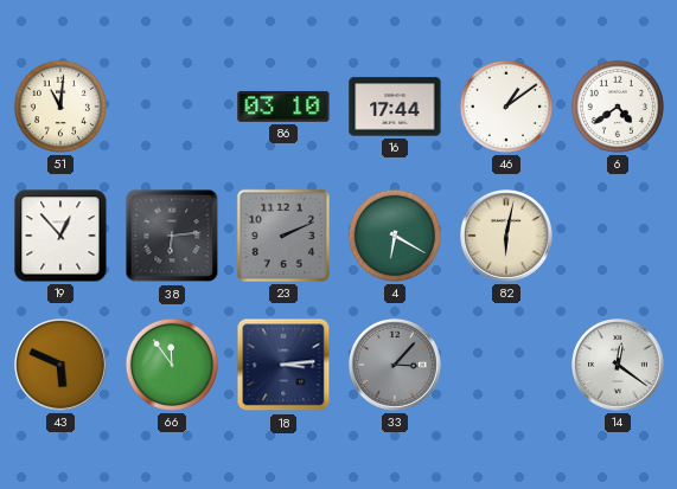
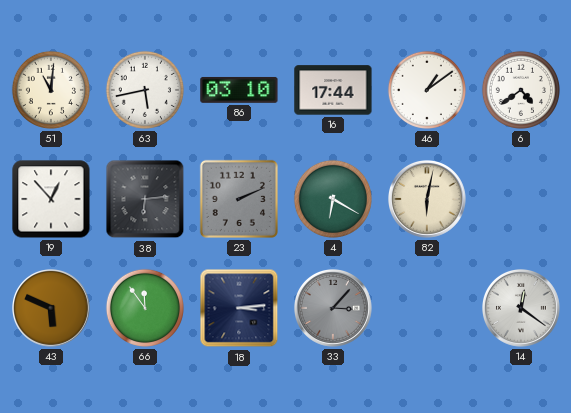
63: none -> 5:43 (145, 90)
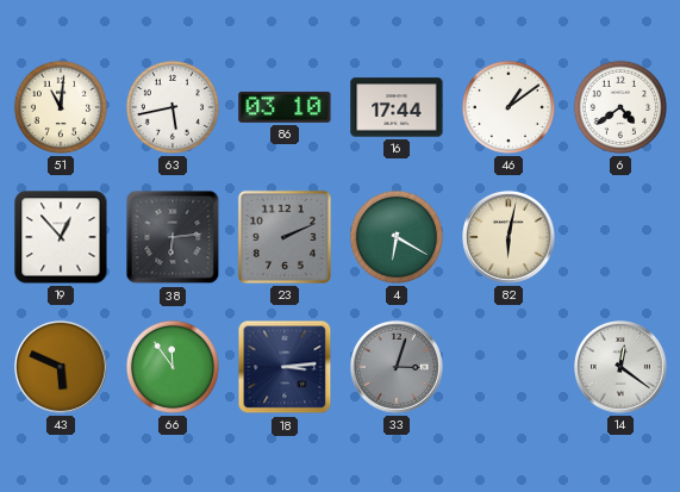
33: 3:07 -> 3:03 (398, 368)
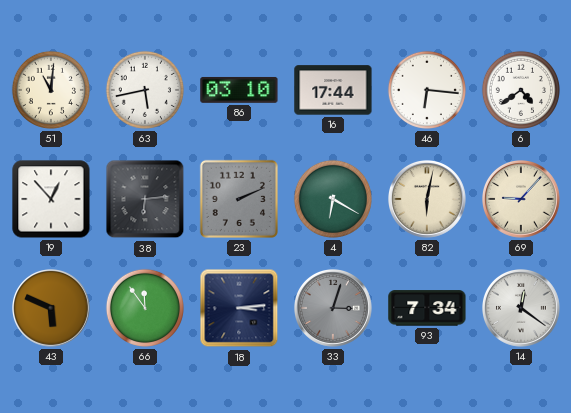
46: 1:09 -> 6:16 (427, 90)
69: none -> 9:07 (522, 200)
93: none -> 7:34 (427, 308)
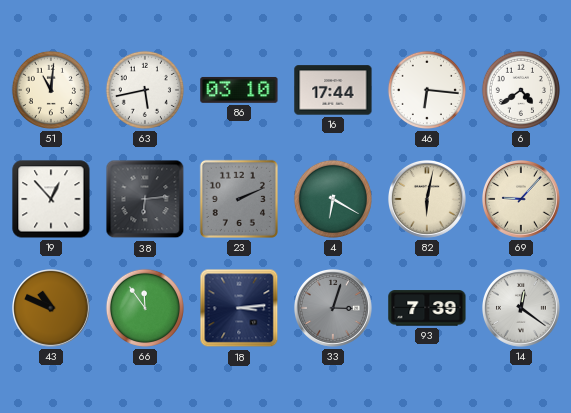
43: 5:49 -> 10:49 (52, 309)
93: 7:34 -> 7:39 (427, 308)
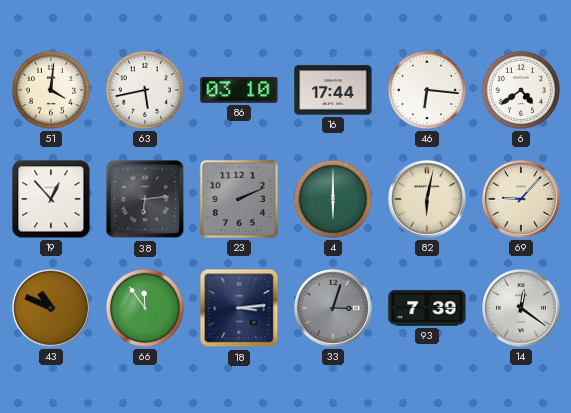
51: 11:01 -> 4:01 (51, 90)
4: 6:20 -> 6:00 (333, 199)
